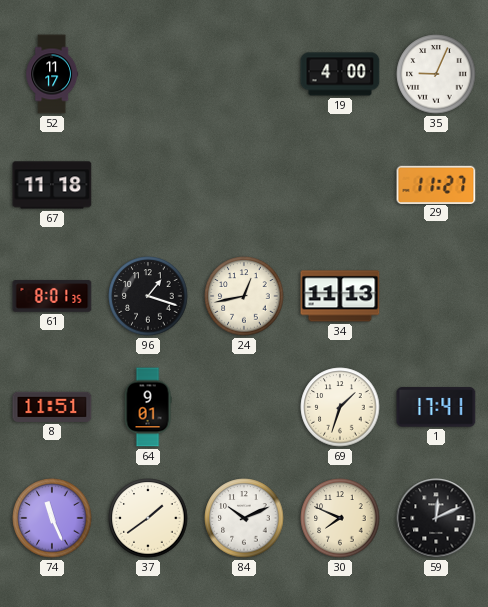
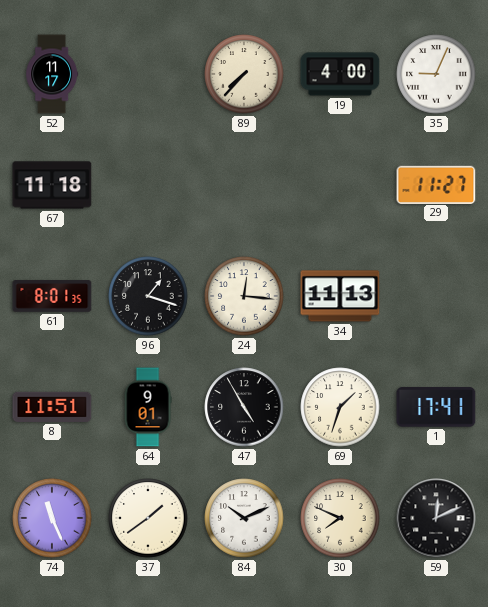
89: none -> 7:37 (244, 74)
24: 12:43 -> 12:16 (244, 296)
47: none -> 4:55 (244, 407)
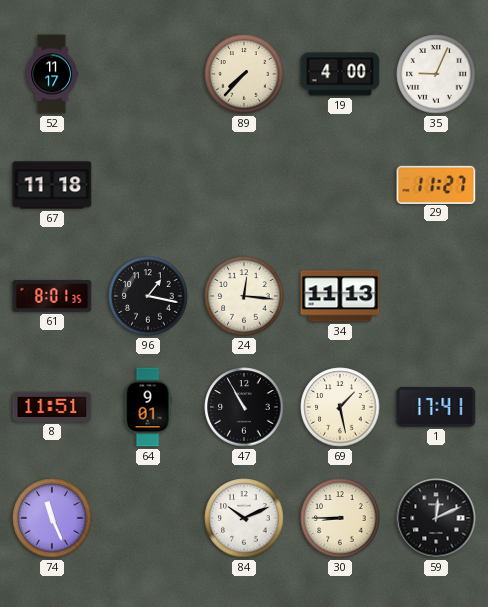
96: 1:18 -> 1:17 (148, 296)
47: 4:55 -> 10:55 (244, 407)
69: 1:33 -> 1:28 (340, 407)
37: 1:39 -> none (148, 518)
30: 7:49 -> 8:45 (340, 518)
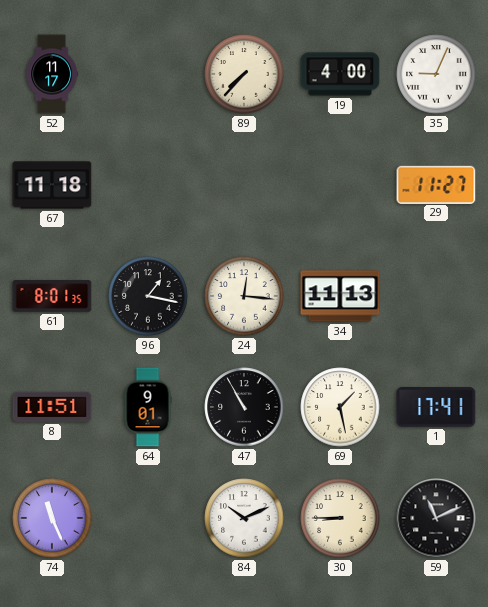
59: 12:11 -> 11:11 (436, 518)
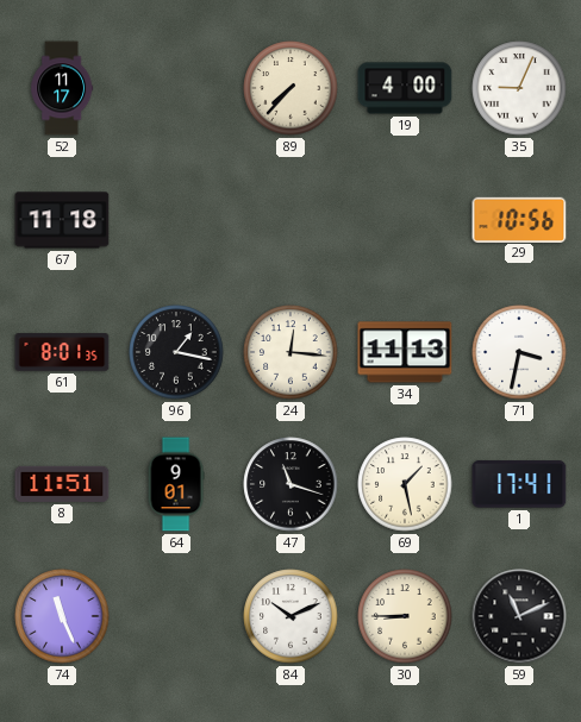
29: 11:27 -> 10:56 (519, 219)
71: none -> 3:32 (519, 352)
47: 10:55 -> 11:18 (290, 484)
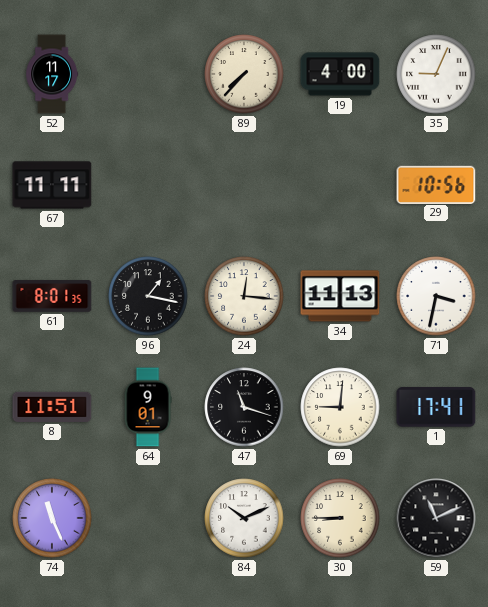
67: 11:18 -> 11:11 (52, 185)
69: 1:28 -> 9:01 (340, 407)
